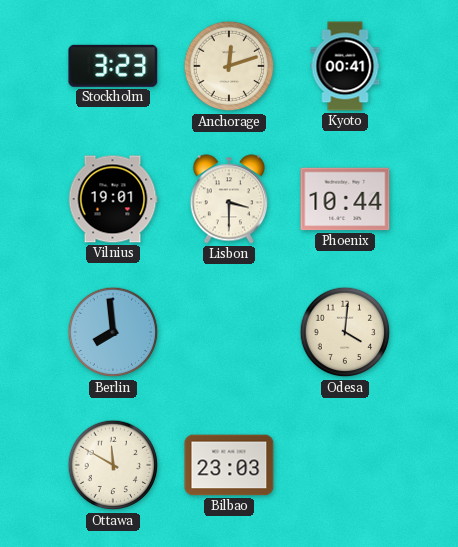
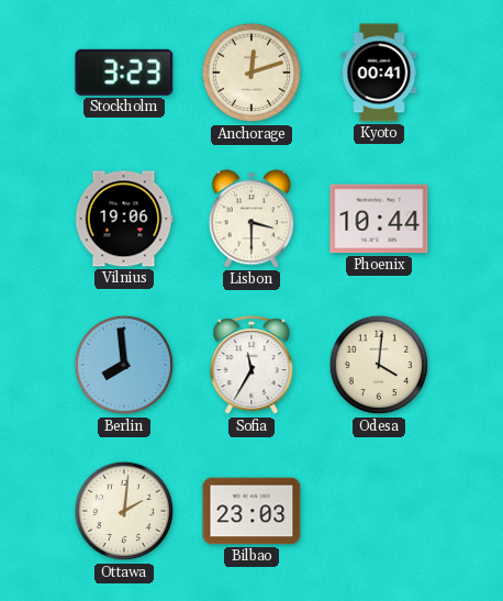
Vilnius: 19:01 -> 19:06 (124, 219)
Sofia: none -> 11:35 (251, 366)
Ottawa: 11:50 -> 2:01 (124, 511)
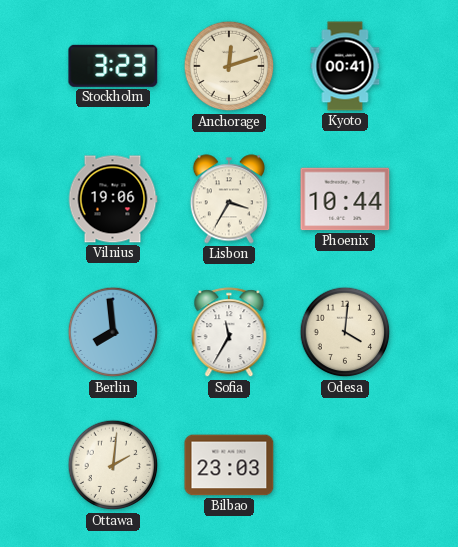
Lisbon: 3:30 -> 3:35 (229, 199)
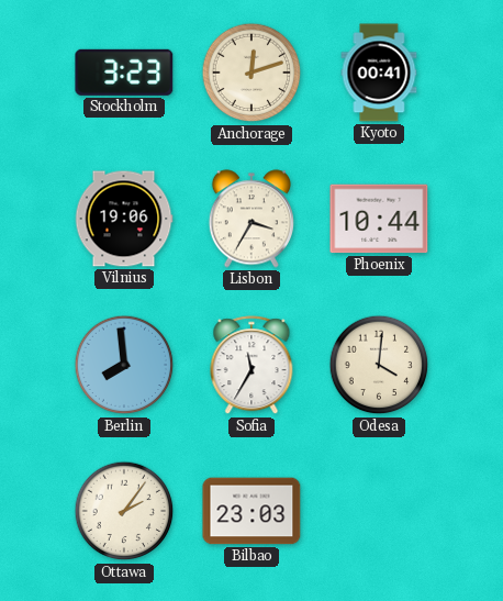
Ottawa: 2:01 -> 2:06 (124, 511)
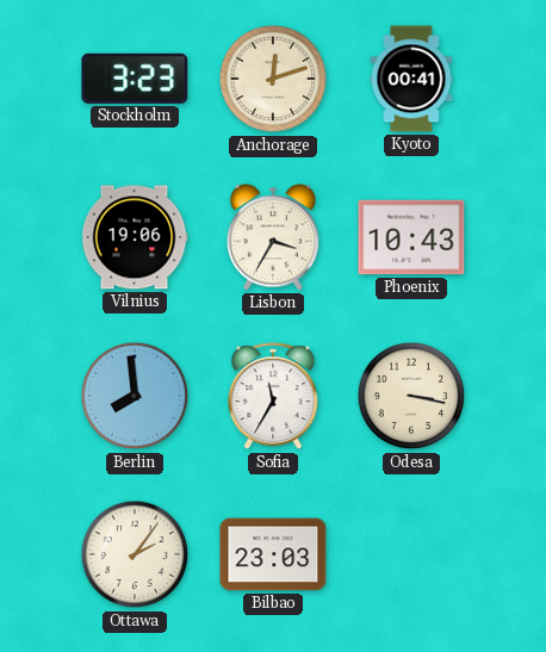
Phoenix: 10:44 -> 10:43 (411, 237)
Odesa: 4:01 -> 3:17 (411, 396)
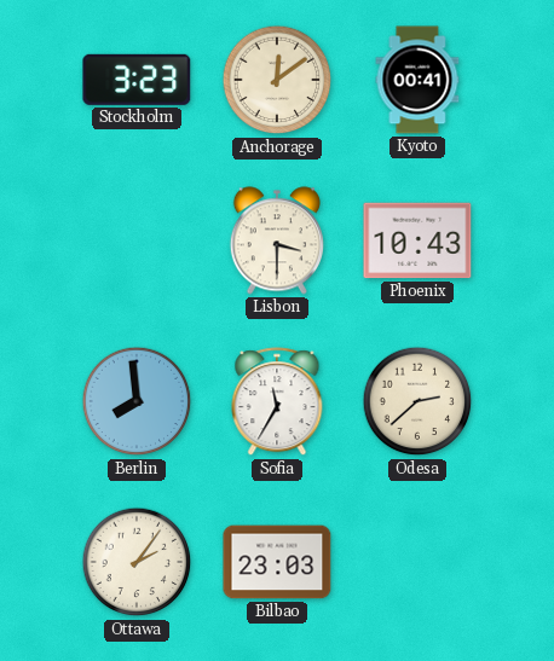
Anchorage: 12:12 -> 12:09 (277, 80)
Vilnius: 19:06 -> none (135, 237)
Lisbon: 3:35 -> 3:30 (277, 240)
Odesa: 3:17 -> 2:38 (417, 401)
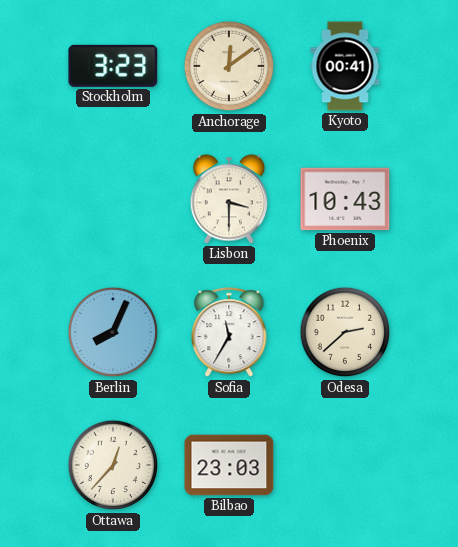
Berlin: 7:59 -> 8:04 (113, 332)
Ottawa: 2:06 -> 12:37 (113, 465)
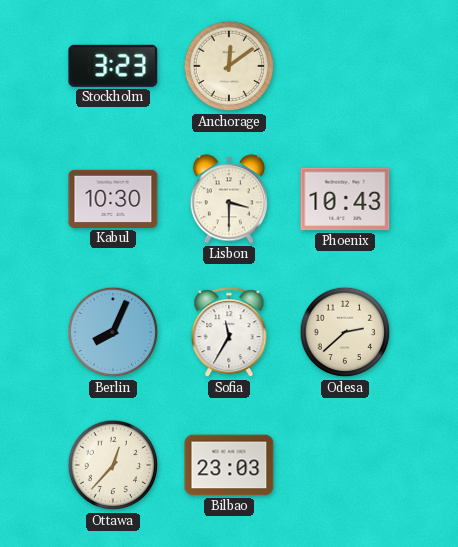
Kyoto: 00:41 -> none (345, 66)
Kabul: none -> 10:30 (113, 199)
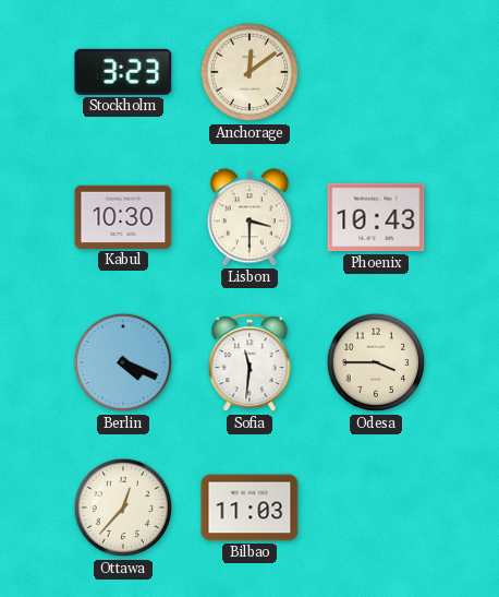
Berlin: 8:04 -> 4:19 (123, 362)
Sofia: 11:35 -> 11:31 (249, 363)
Odesa: 2:38 -> 3:45 (376, 362)
Bilbao: 23:03 -> 11:03 (249, 508)
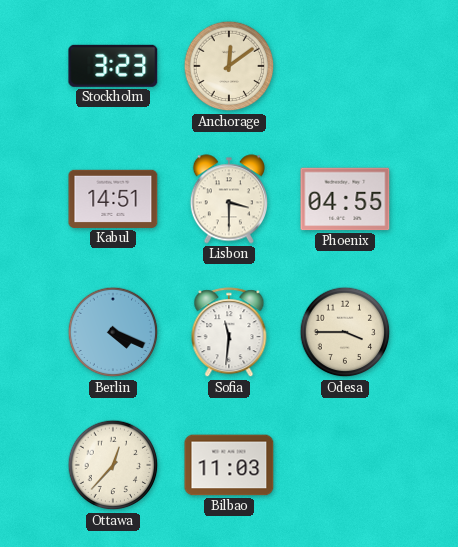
Kabul: 10:30 -> 14:51 (113, 199)
Phoenix: 10:43 -> 04:55 (345, 199)
